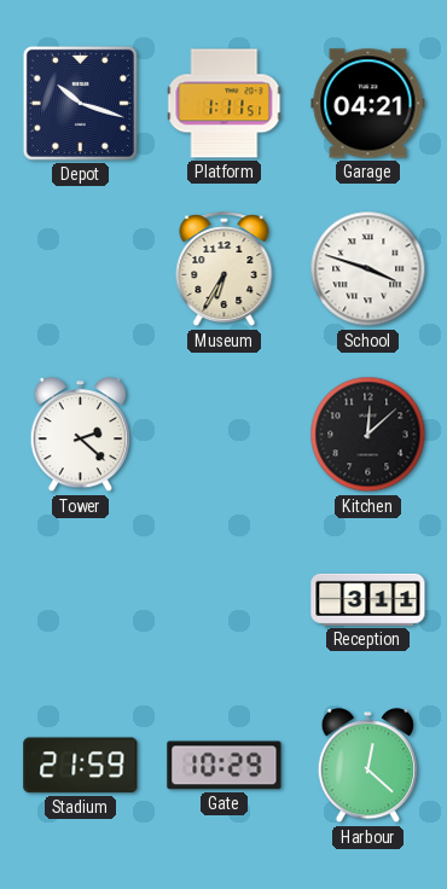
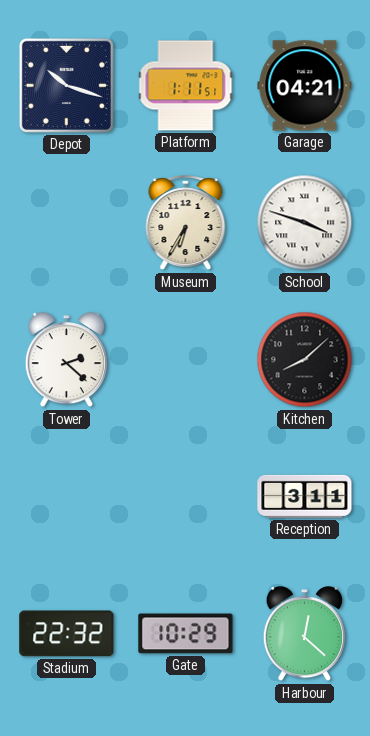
Kitchen: 12:08 -> 8:08 (305, 360)
Stadium: 21:59 -> 22:32 (67, 634)
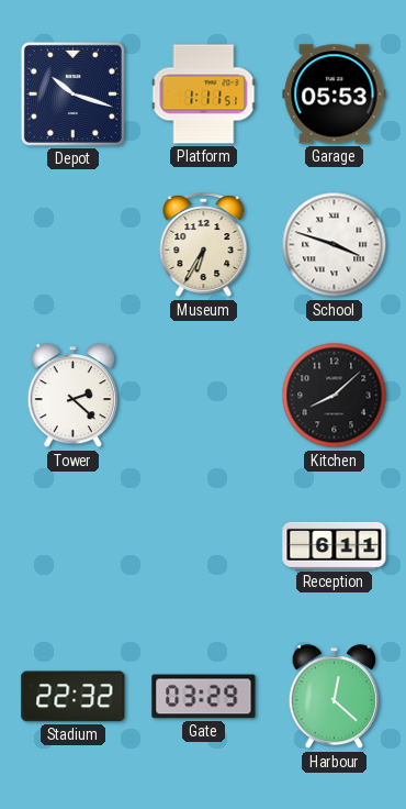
Garage: 04:21 -> 05:53 (335, 95)
Reception: 3:11 -> 6:11 (335, 545)
Gate: 10:29 -> 03:29 (204, 697)
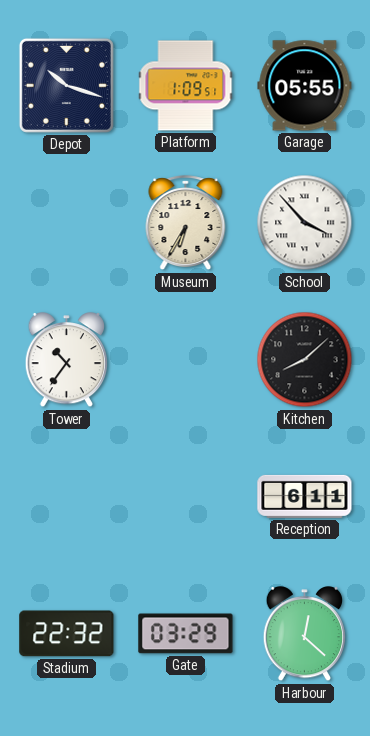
Platform: 1:11 -> 1:09 (186, 86)
Garage: 05:53 -> 05:55 (305, 86)
School: 3:48 -> 3:53 (305, 223)
Tower: 2:22 -> 10:36 (66, 361)
